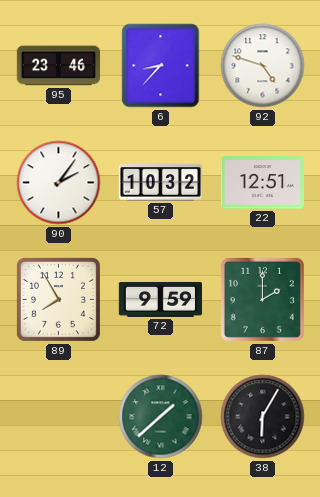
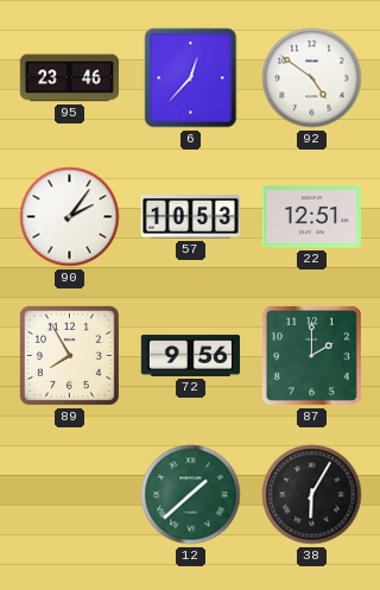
6: 8:37 -> 12:37 (191, 78)
92: 4:48 -> 4:51 (312, 78)
57: 10:32 -> 10:53 (190, 217)
72: 9:59 -> 9:56 (190, 355)
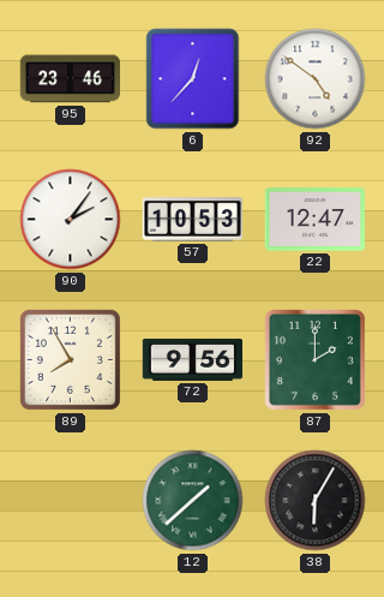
22: 12:51 -> 12:47 (314, 220)
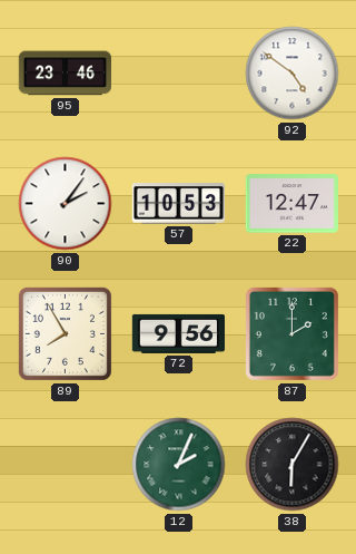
6: 12:37 -> none (193, 79)
12: 1:38 -> 2:04 (179, 465)
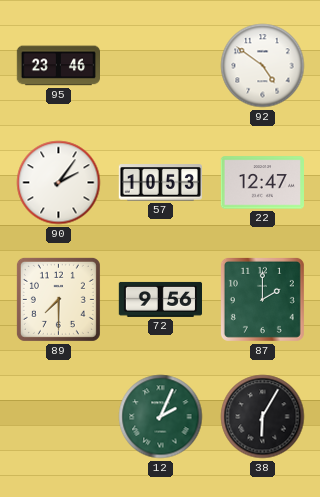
89: 7:55 -> 7:30 (58, 299)
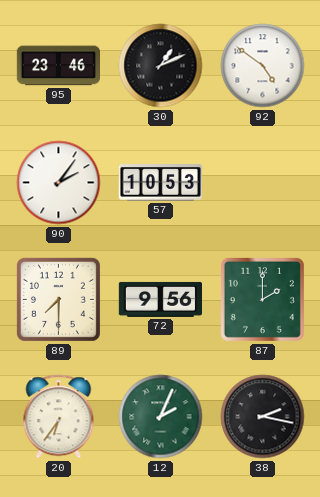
30: none -> 1:11 (161, 66)
22: 12:47 -> none (262, 183)
20: none -> 6:36 (59, 417)
38: 6:05 -> 2:17 (263, 417)
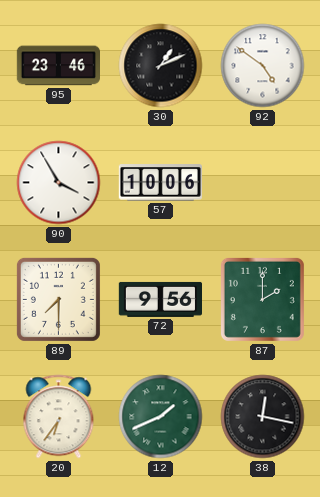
90: 2:06 -> 3:55 (59, 183)
57: 10:53 -> 10:06 (160, 183)
12: 2:04 -> 1:41 (161, 417)
38: 2:17 -> 12:17 (263, 417)
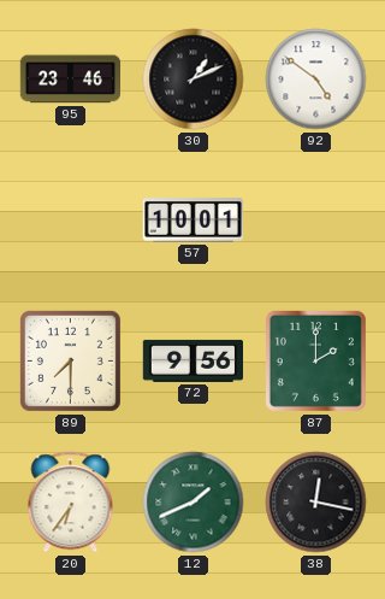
90: 3:55 -> none (59, 183)
57: 10:06 -> 10:01 (192, 221)
